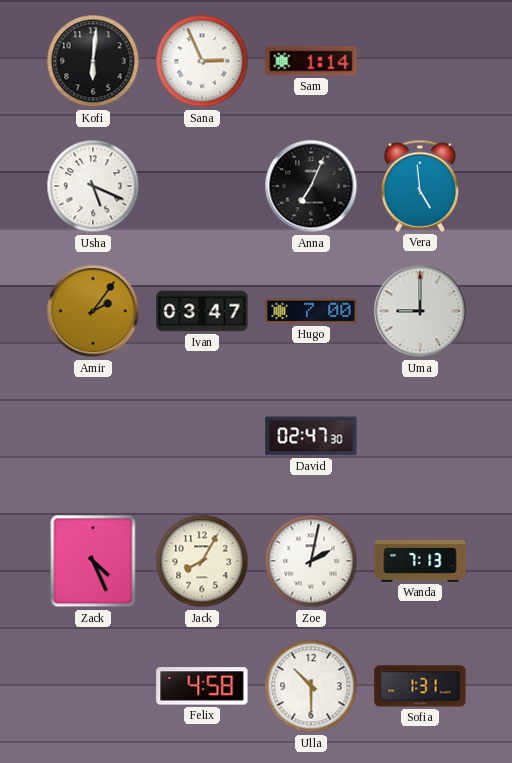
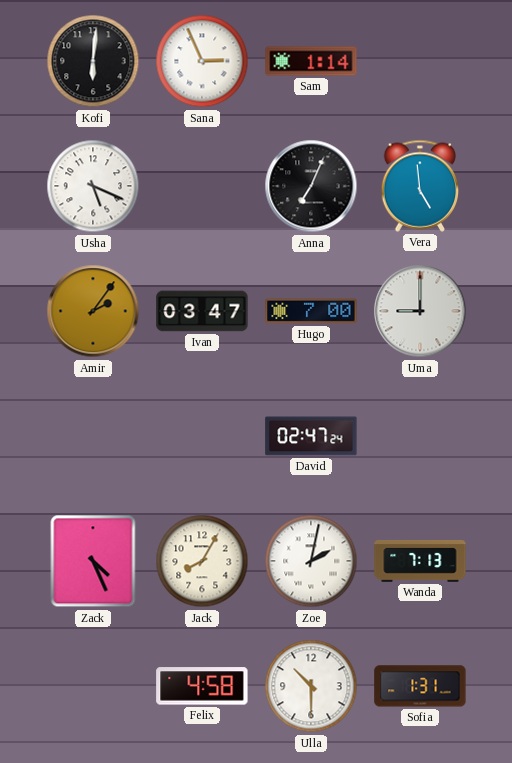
David: 02:47:30 -> 02:47:24 (311, 436)
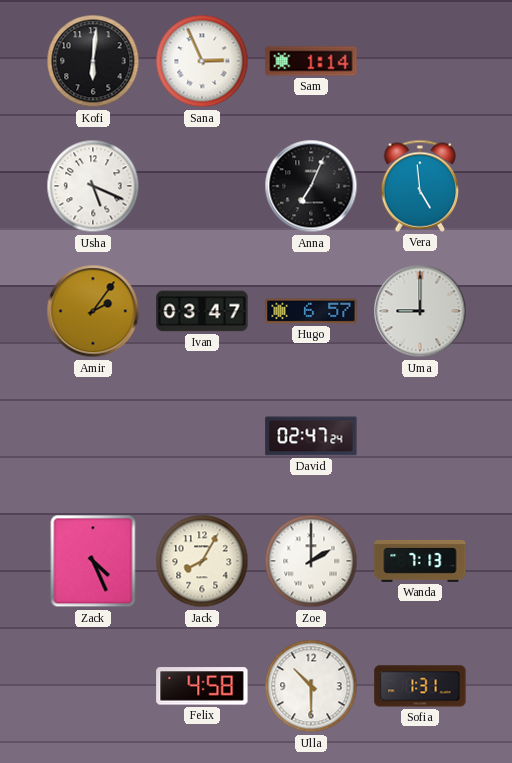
Hugo: 7:00 -> 6:57 (311, 311)
Zoe: 2:02 -> 2:00 (311, 561)
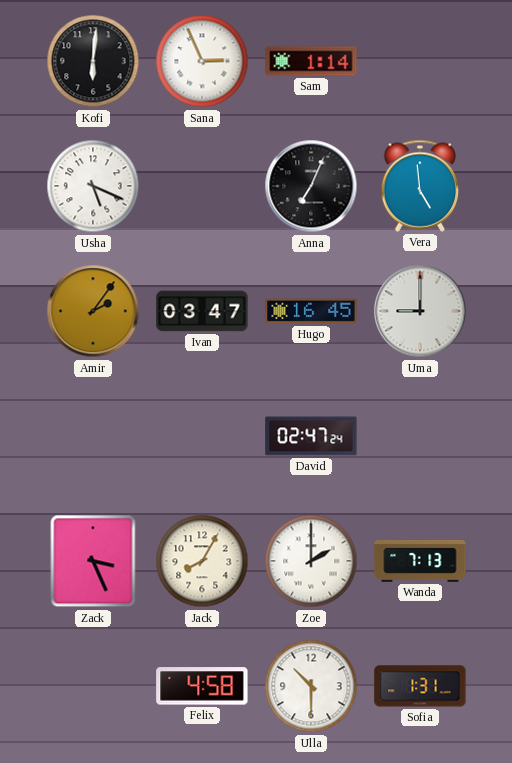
Hugo: 6:57 -> 16:45 (311, 311)
Zack: 4:26 -> 3:26 (93, 561)
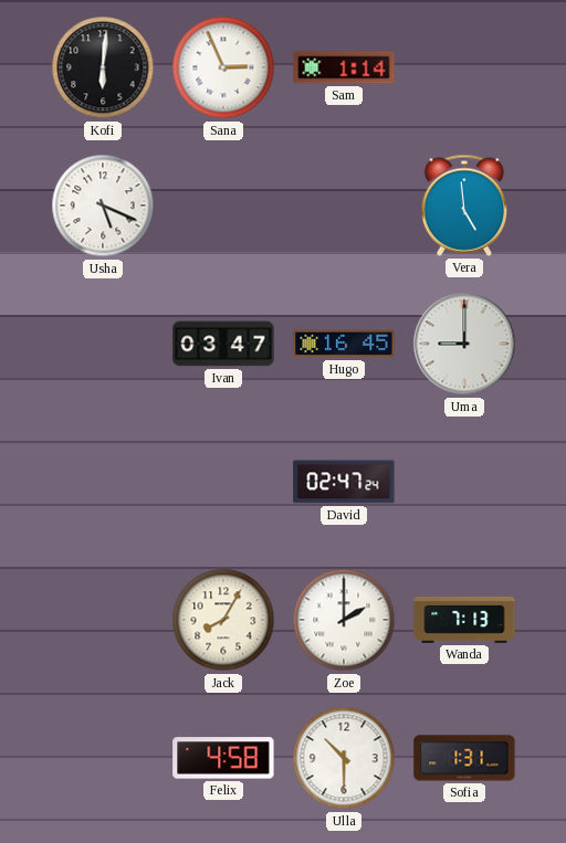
Anna: 7:04 -> none (311, 186)
Amir: 2:06 -> none (93, 311)
Zack: 3:26 -> none (93, 561)
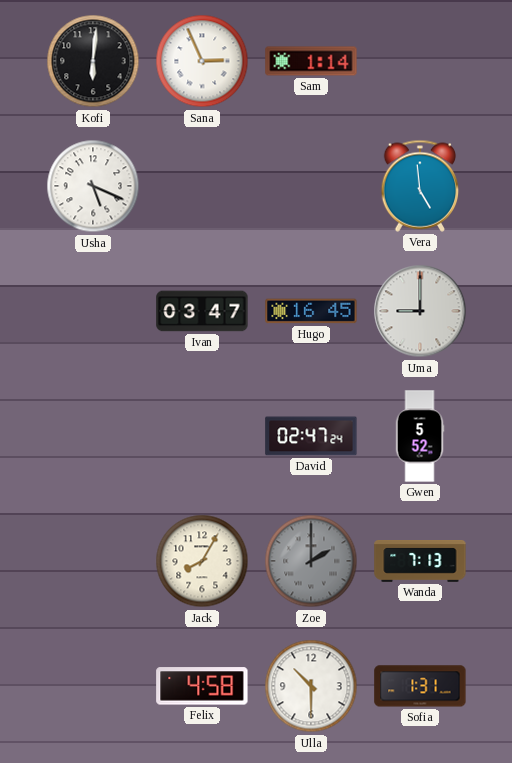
Gwen: none -> 5:52 (420, 436)
Zoe dial: white -> grey (311, 561)
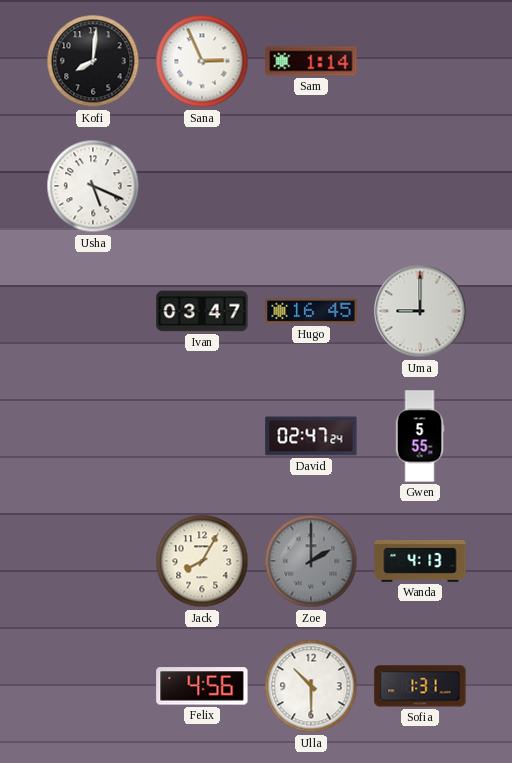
Kofi: 6:01 -> 8:01 (93, 61)
Vera: 4:59 -> none (420, 186)
Gwen: 5:52 -> 5:55 (420, 436)
Wanda: 7:13 -> 4:13 (420, 562)
Felix: 4:58 -> 4:56 (202, 686)
